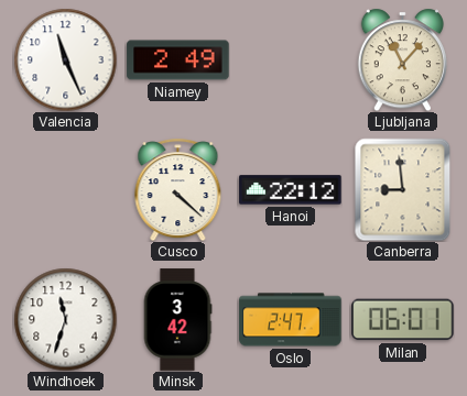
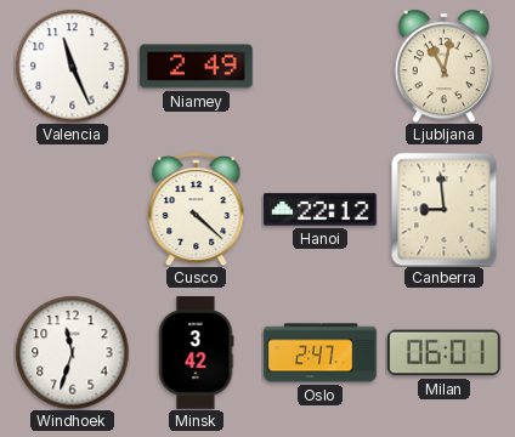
Ljubljana: 11:07 -> 11:02 (443, 66)
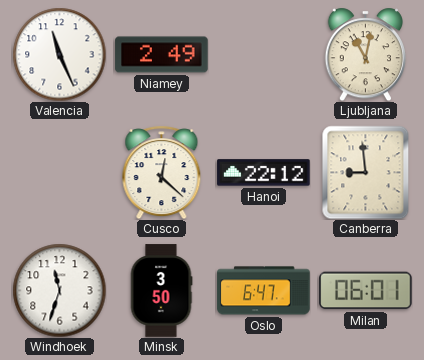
Cusco: 4:22 -> 12:22 (162, 172)
Minsk: 3:42 -> 3:50 (161, 291)
Oslo: 2:47 -> 6:47 (264, 291)
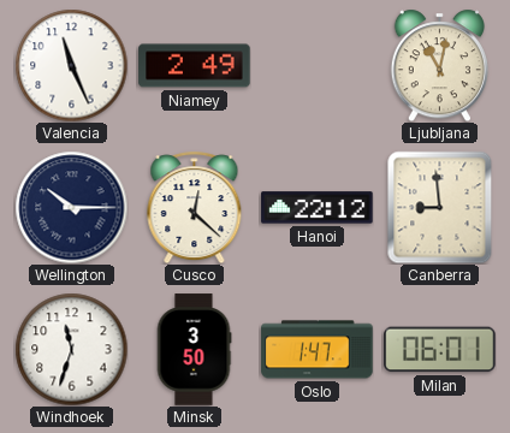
Wellington: none -> 10:15 (71, 207)
Oslo: 6:47 -> 1:47 (318, 350)
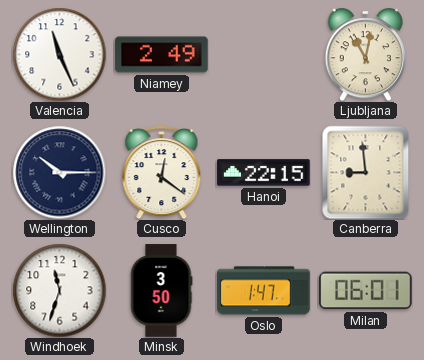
Cusco: 12:22 -> 12:21 (162, 172)
Hanoi: 22:12 -> 22:15 (264, 173)
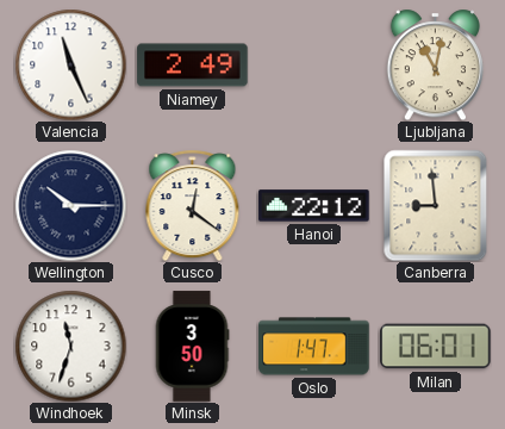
Hanoi: 22:15 -> 22:12 (314, 206)
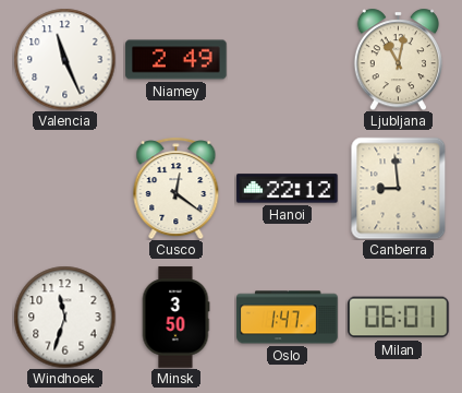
Wellington: 10:15 -> none (70, 205)
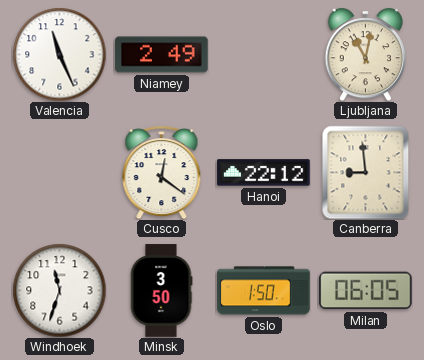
Oslo: 1:47 -> 1:50 (264, 291)
Milan: 06:01 -> 06:05 (366, 291)
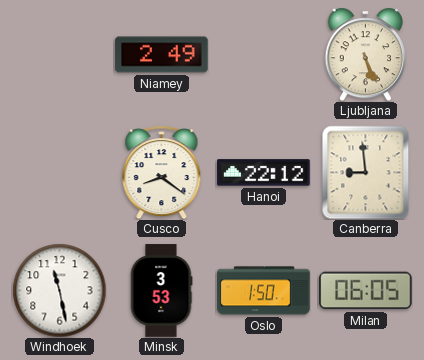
Valencia: 11:26 -> none (59, 54)
Ljubljana: 11:02 -> 5:26 (365, 54)
Cusco: 12:21 -> 8:21 (162, 172)
Windhoek: 11:33 -> 11:28 (59, 290)
Minsk: 3:50 -> 3:53 (161, 291)
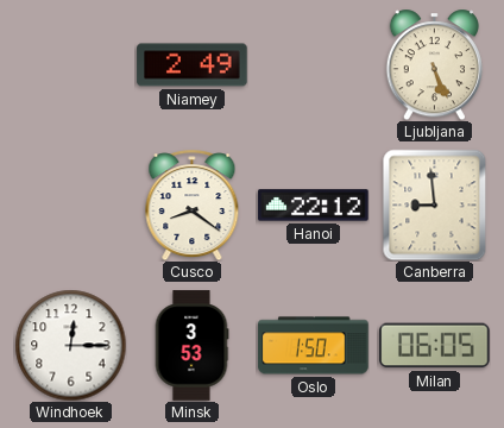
Windhoek: 11:28 -> 12:15 (70, 345)
